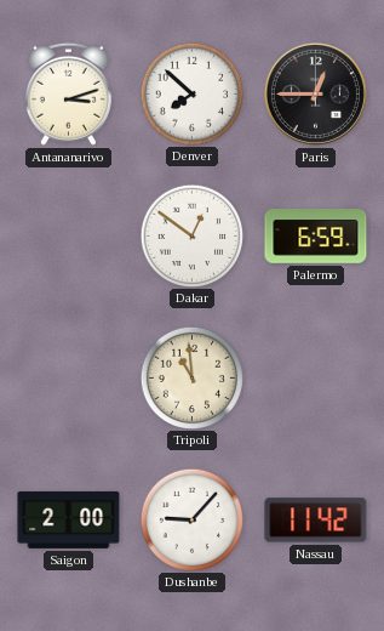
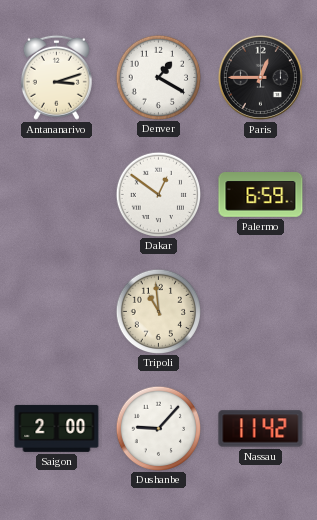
Denver: 7:52 -> 1:20 (158, 77)
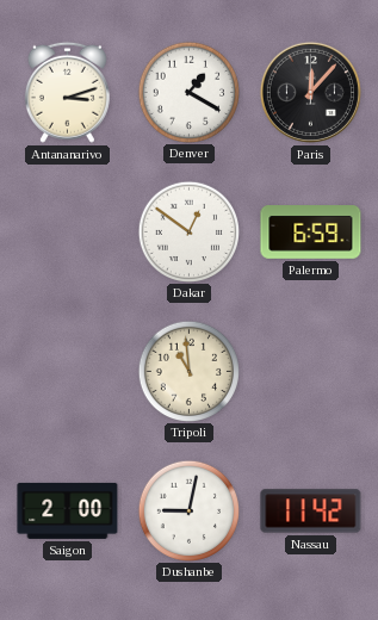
Paris: 12:45 -> 12:07 (310, 92)
Dushanbe: 9:07 -> 9:02 (188, 510)
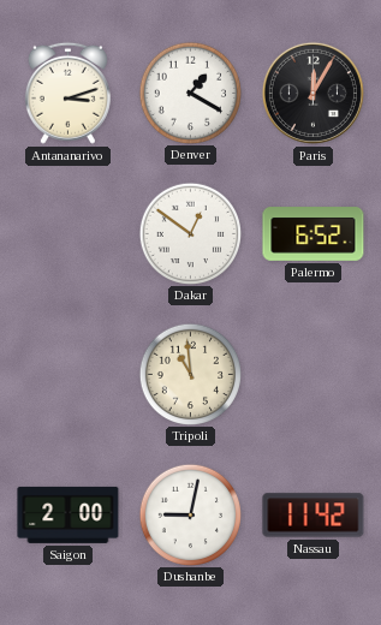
Paris: 12:07 -> 12:05 (312, 93)
Palermo: 6:59 -> 6:52 (314, 234)
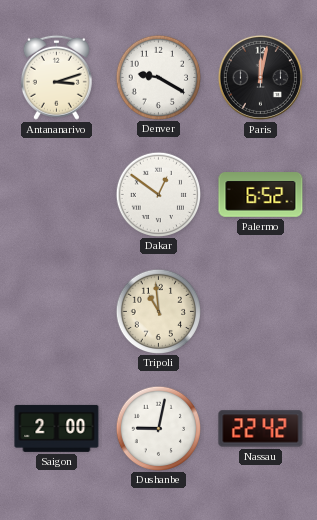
Denver: 1:20 -> 9:20 (158, 77)
Paris: 12:05 -> 12:02 (260, 77)
Nassau: 11:42 -> 22:42 (261, 429)
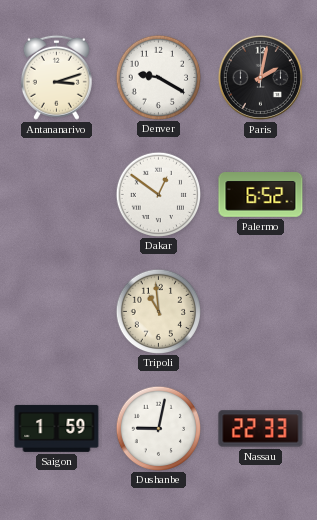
Paris: 12:02 -> 2:02 (260, 77)
Saigon: 2:00 -> 1:59 (57, 428)
Nassau: 22:42 -> 22:33 (261, 429)
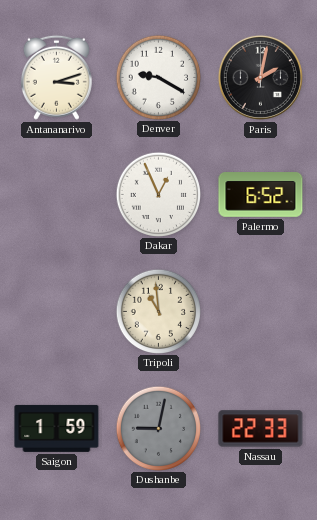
Dakar: 12:51 -> 12:56 (158, 194)
Dushanbe dial: white -> grey (158, 428)
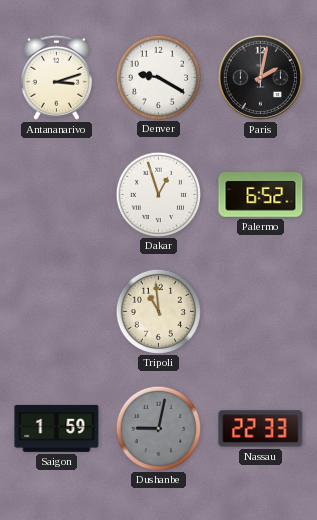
Dakar: 12:56 -> 12:57 (158, 194)
